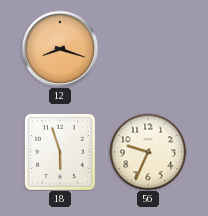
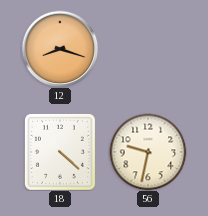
18: 5:57 -> 4:22 (60, 152)
56: 9:34 -> 9:32 (148, 152)
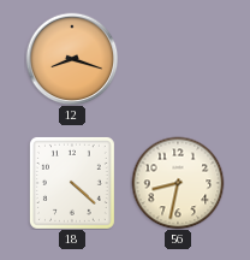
56: 9:32 -> 8:32 (178, 183)
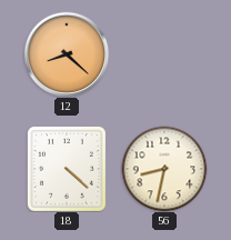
12: 8:18 -> 8:22 (67, 54)
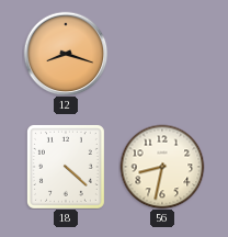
12: 8:22 -> 8:18 (66, 54)
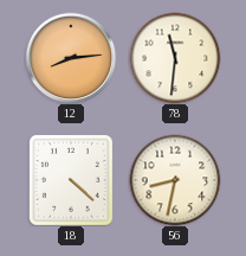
12: 8:18 -> 8:14 (71, 58)
78: none -> 11:31 (175, 58)
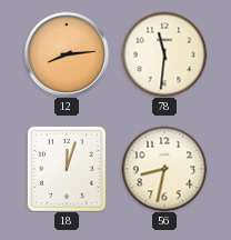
18: 4:22 -> 12:03 (67, 169)
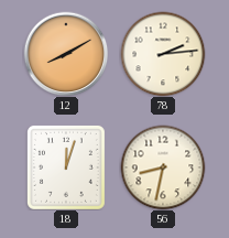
12: 8:14 -> 8:10 (66, 54)
78: 11:31 -> 2:14 (163, 54)
